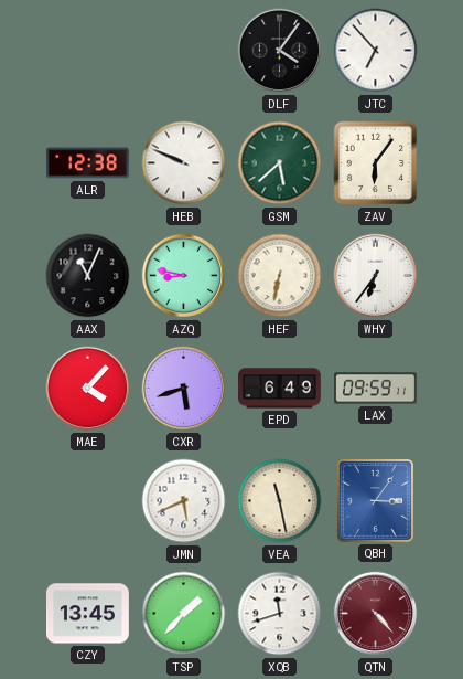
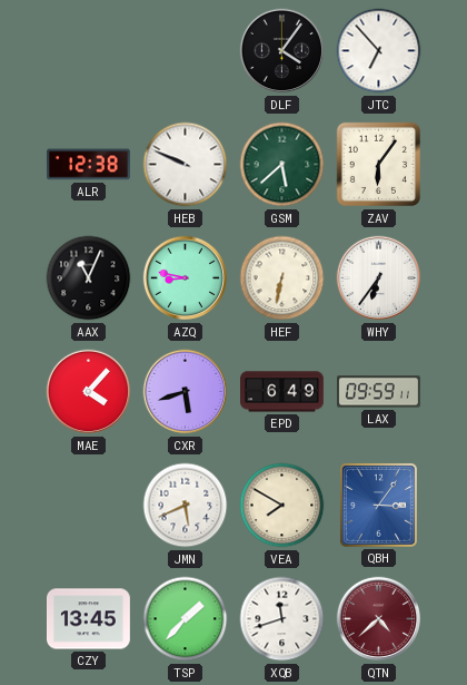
VEA: 11:28 -> 7:50 (282, 506)
QTN: 4:23 -> 4:38 (379, 619)
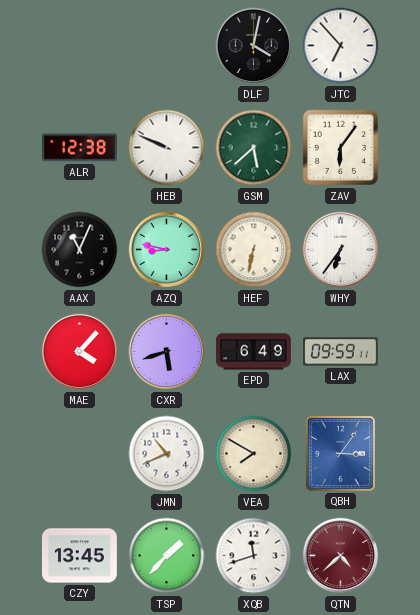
DLF: 4:06 -> 4:02 (254, 46)
JMN: 5:41 -> 10:41 (167, 454)
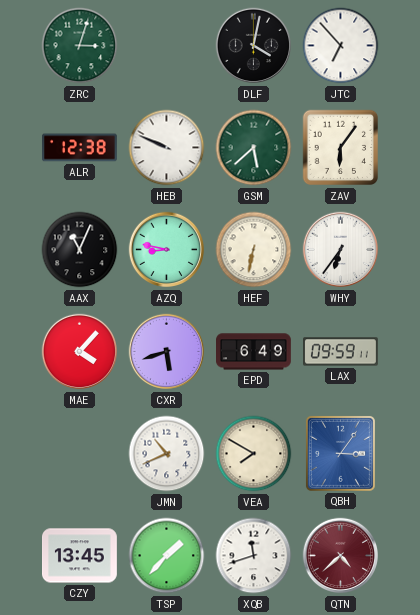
ZRC: none -> 3:03 (80, 46)
